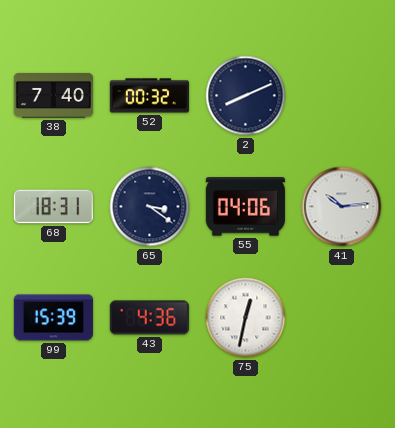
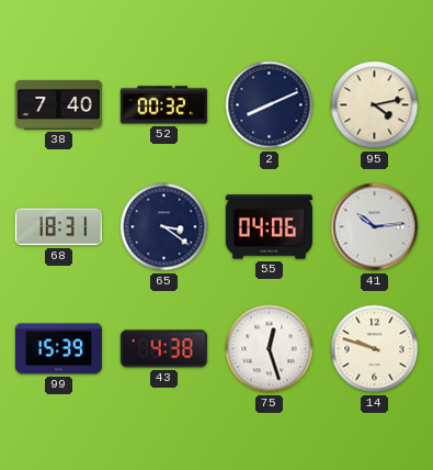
95: none -> 4:13 (375, 105)
43: 4:36 -> 4:38 (163, 349)
75: 12:32 -> 12:27 (270, 349)
14: none -> 9:48 (375, 349)
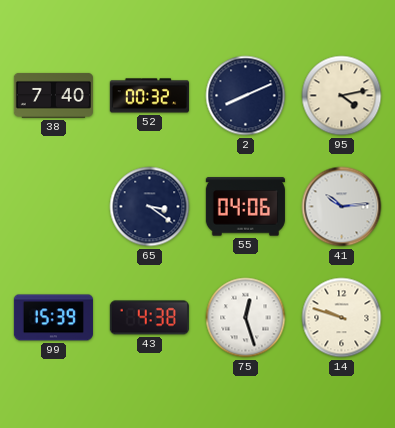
68: 18:31 -> none (58, 227)
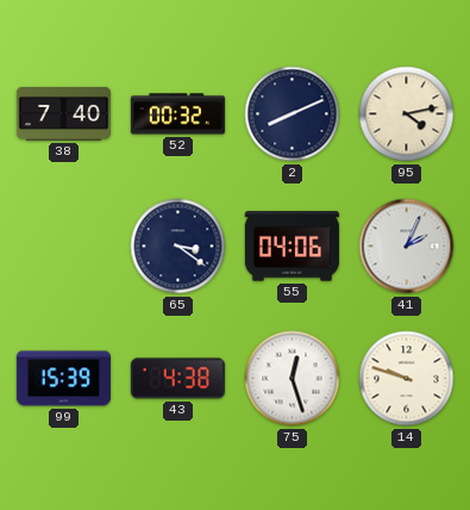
41: 10:14 -> 2:04 (407, 247)
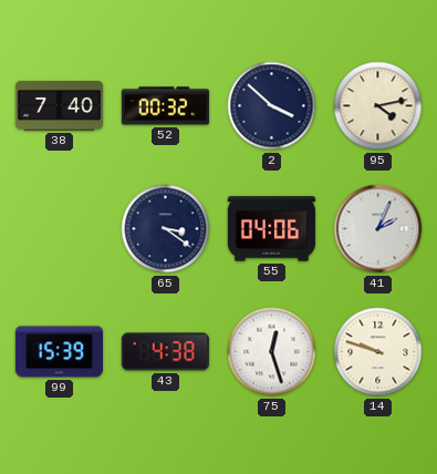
2: 8:11 -> 3:52 (272, 106)
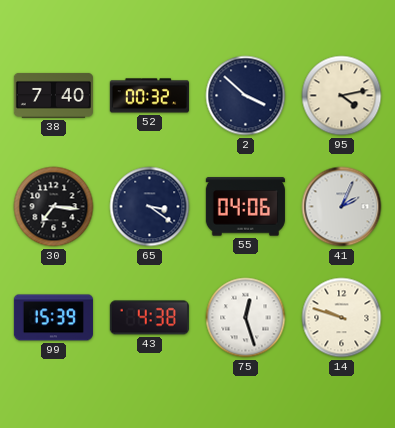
30: none -> 7:16 (54, 207)
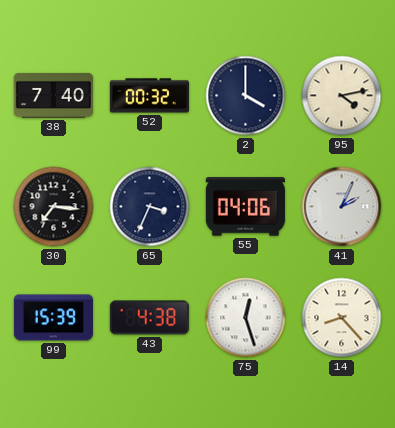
2: 3:52 -> 4:00 (246, 96)
65: 3:21 -> 3:34 (150, 207)
14: 9:48 -> 8:23 (342, 318)
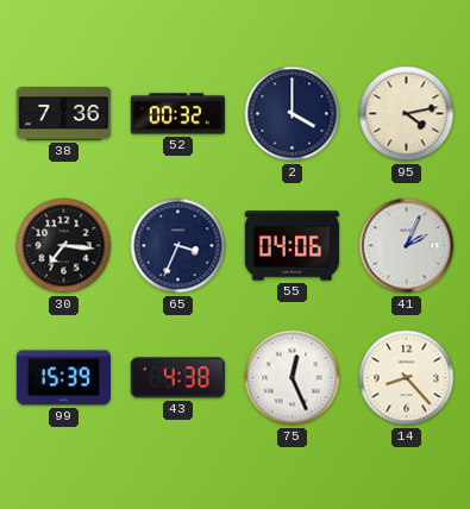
38: 7:40 -> 7:36 (63, 113)
75: 12:27 -> 12:26 (293, 378)
